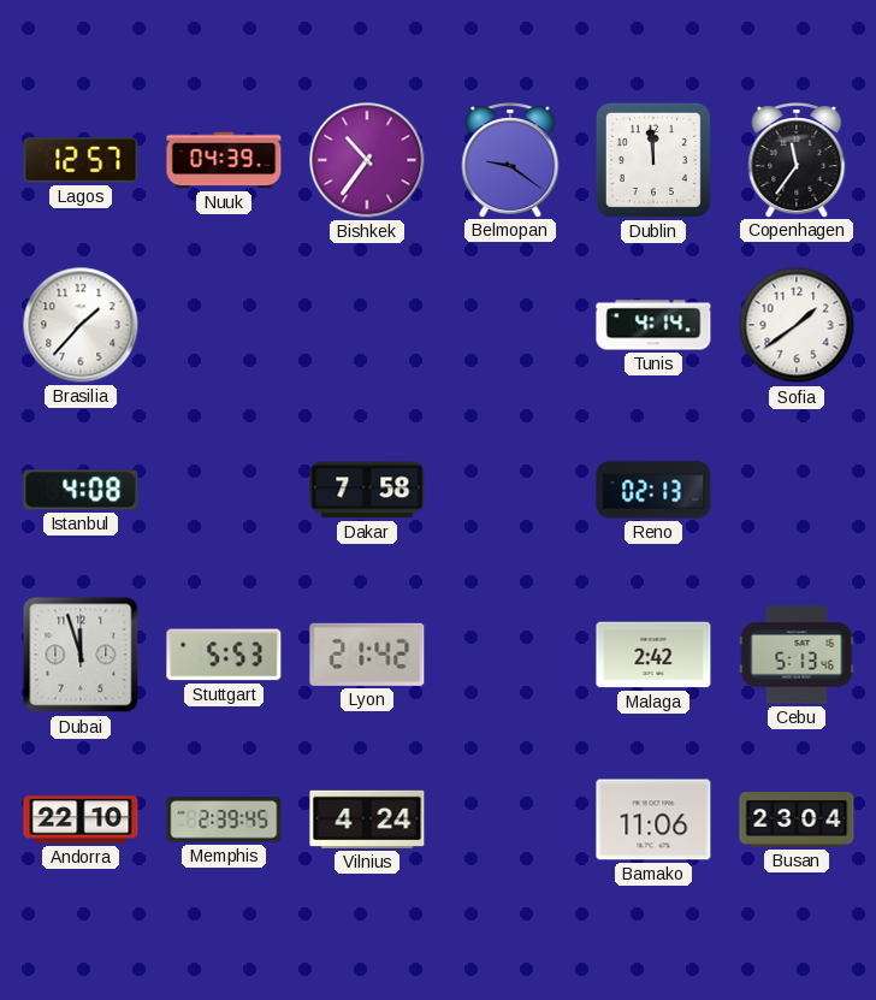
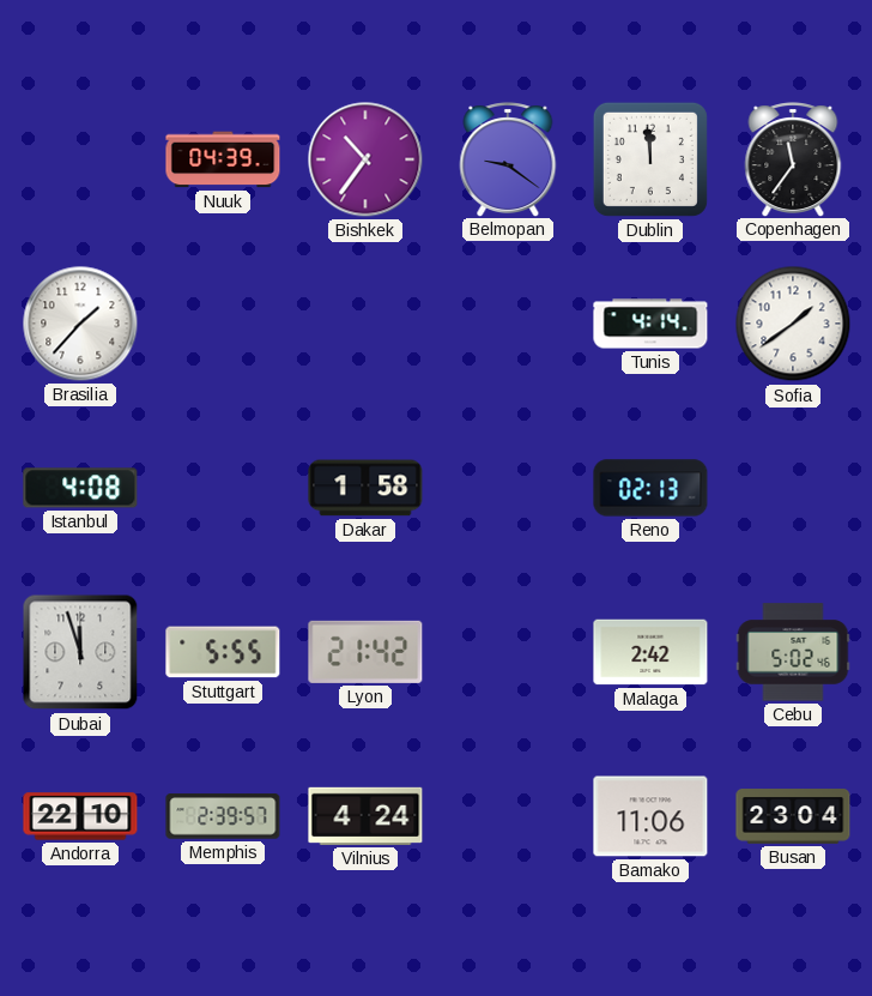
Lagos: 12:57 -> none (81, 161)
Dakar: 7:58 -> 1:58 (365, 488)
Stuttgart: 5:53 -> 5:55 (223, 652)
Cebu: 5:13 -> 5:02 (793, 652)
Memphis: 2:39:45 -> 2:39:57 (223, 816)
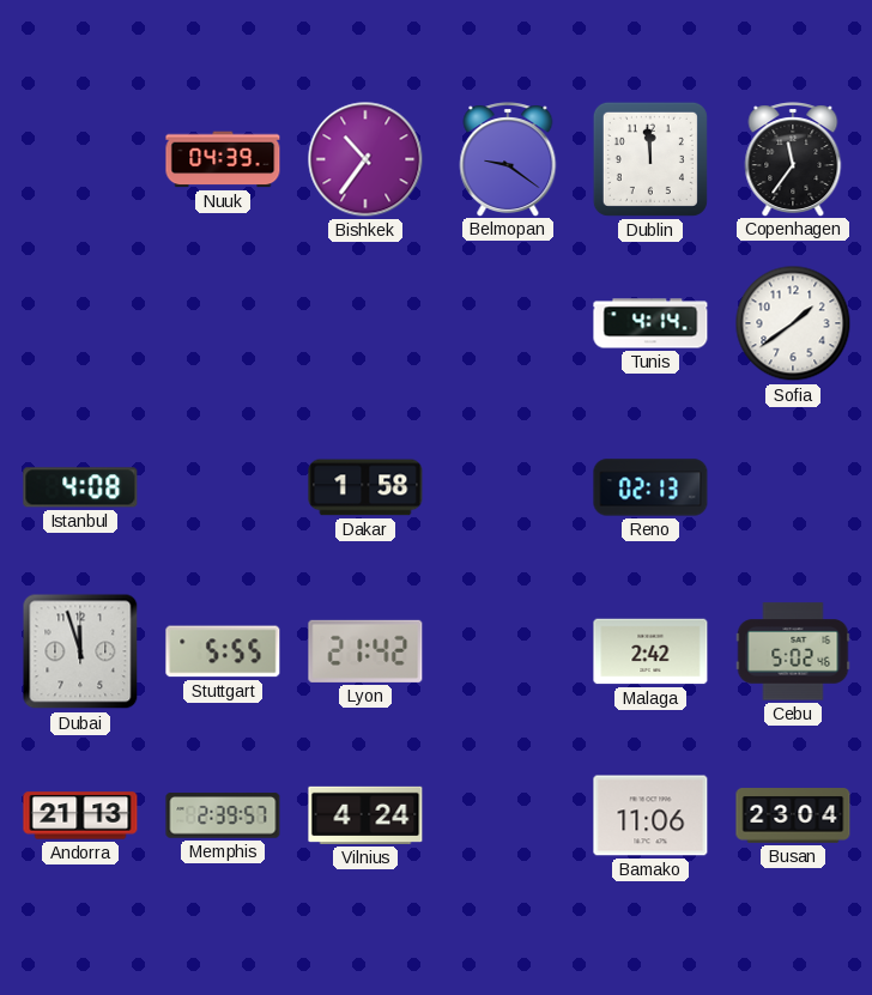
Brasilia: 1:37 -> none (80, 324)
Andorra: 22:10 -> 21:13 (80, 815)
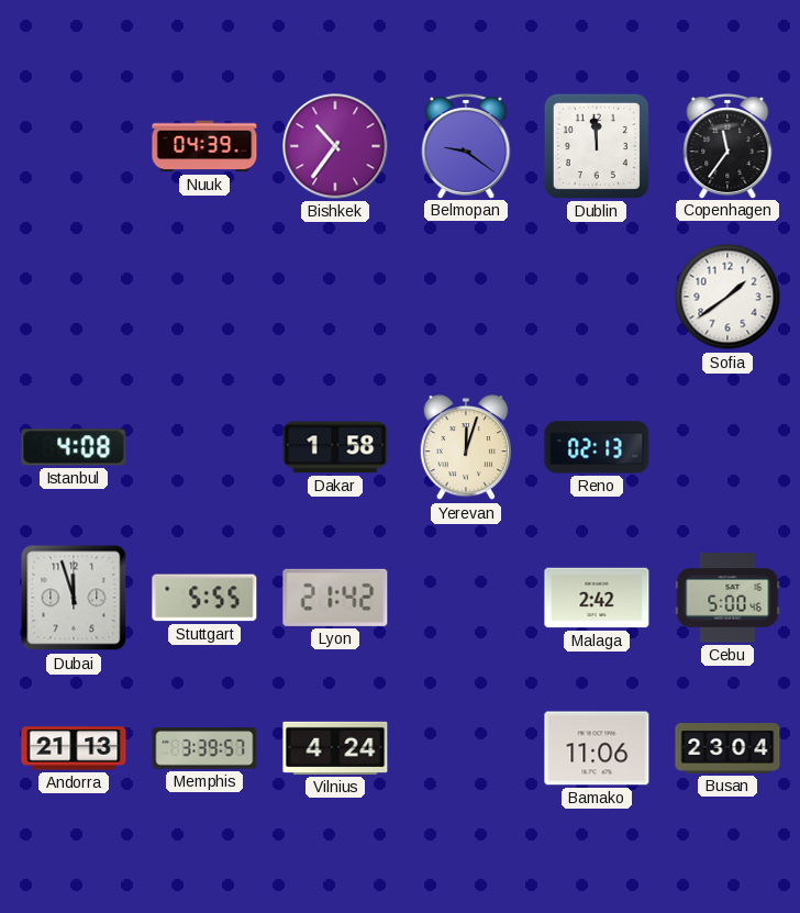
Tunis: 4:14 -> none (650, 323)
Yerevan: none -> 12:03 (465, 447)
Cebu: 5:02 -> 5:00 (727, 598)
Memphis: 2:39 -> 3:39 (204, 748)
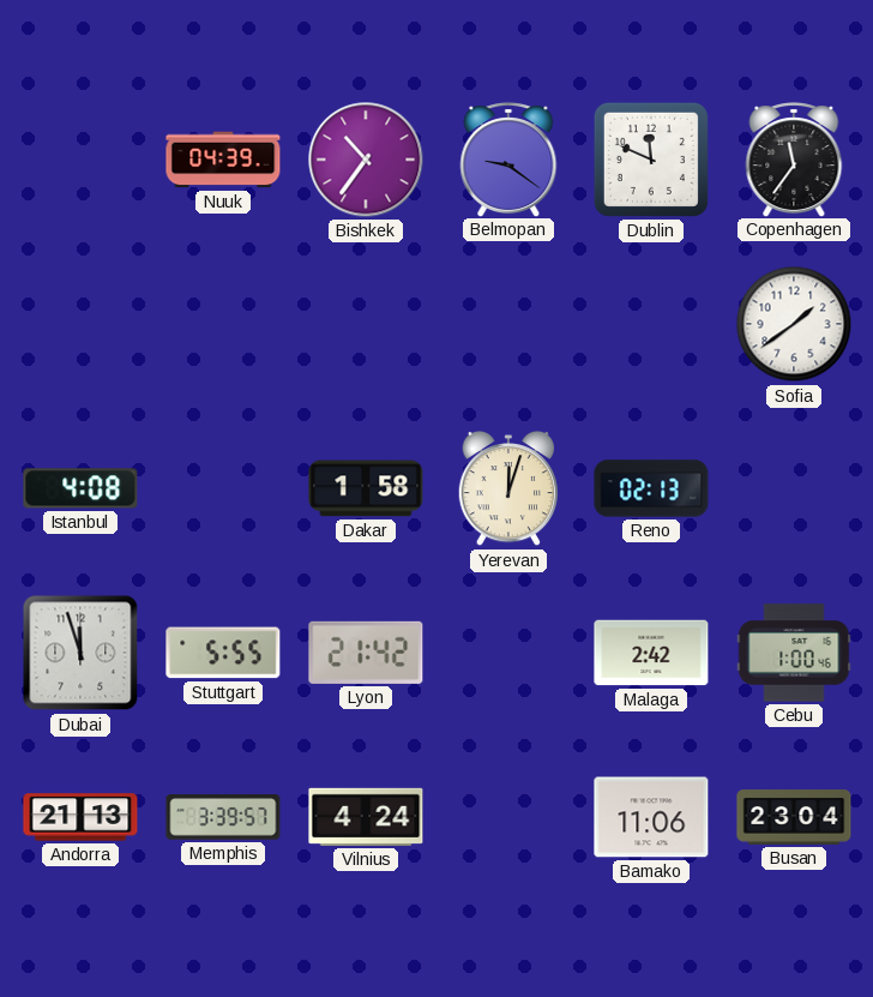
Dublin: 11:59 -> 11:49 (651, 160)
Cebu: 5:00 -> 1:00 (794, 653)
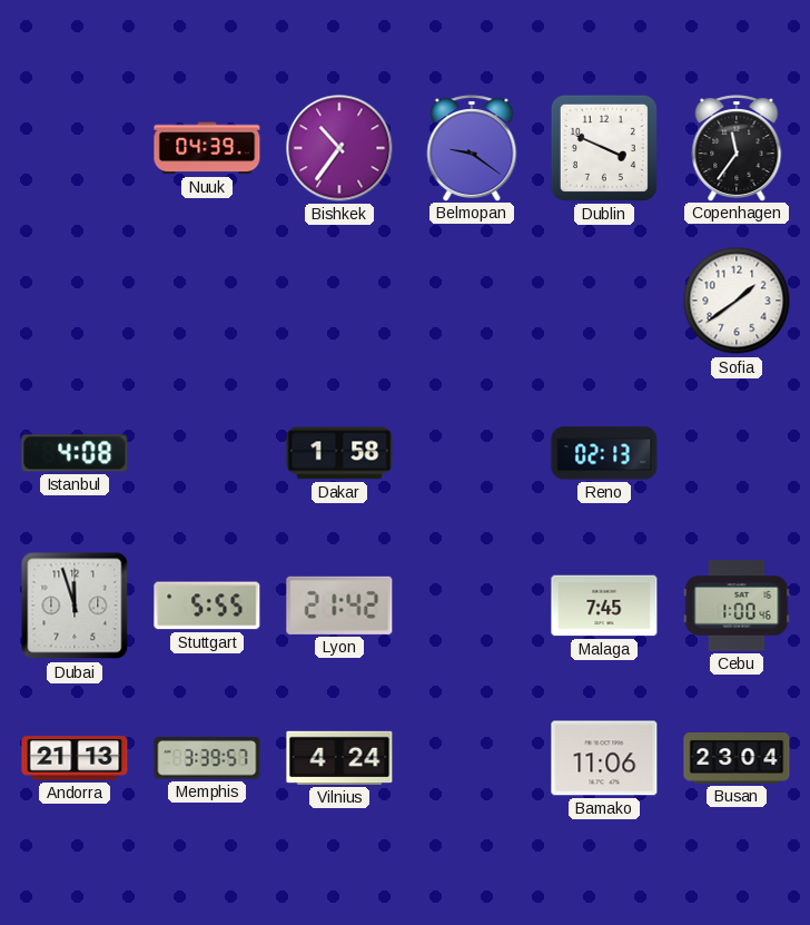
Dublin: 11:49 -> 3:49 (604, 148)
Yerevan: 12:03 -> none (507, 488)
Malaga: 2:42 -> 7:45 (604, 606)
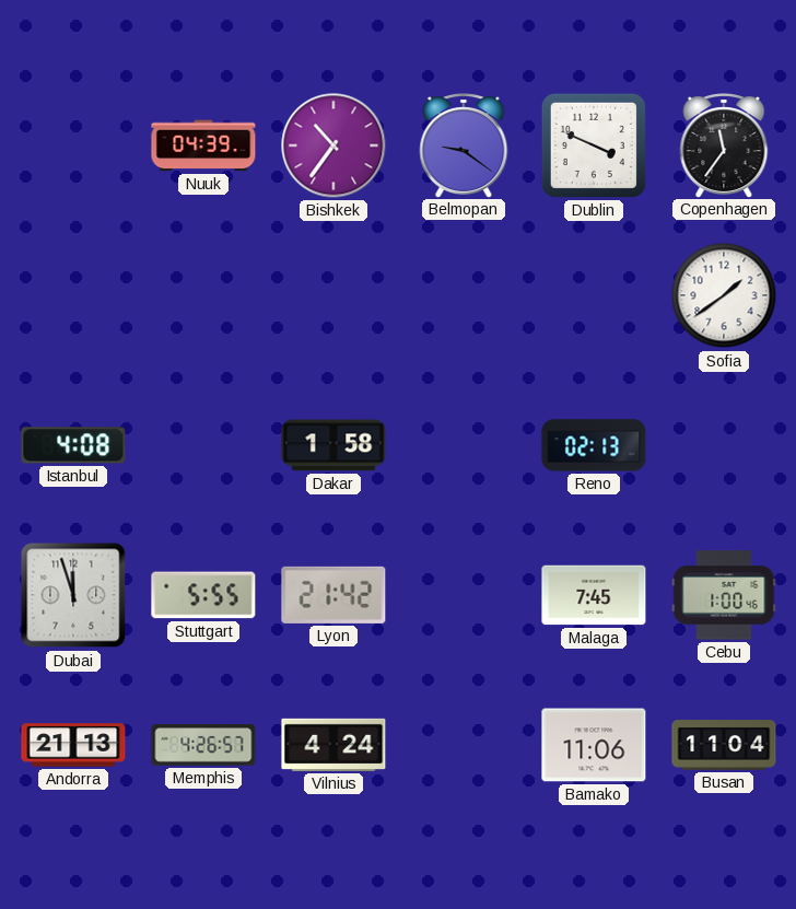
Memphis: 3:39 -> 4:26 (203, 745)
Busan: 23:04 -> 11:04 (724, 745)
